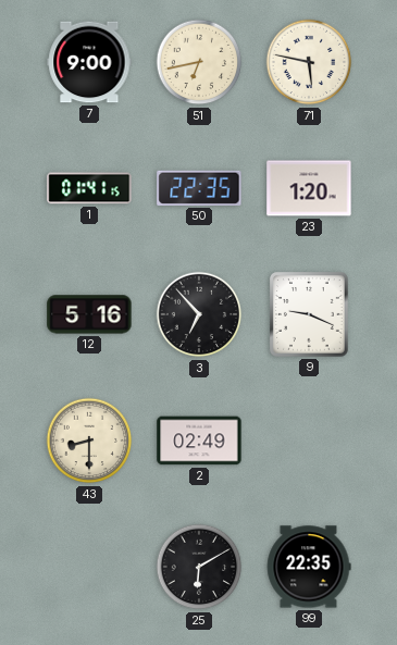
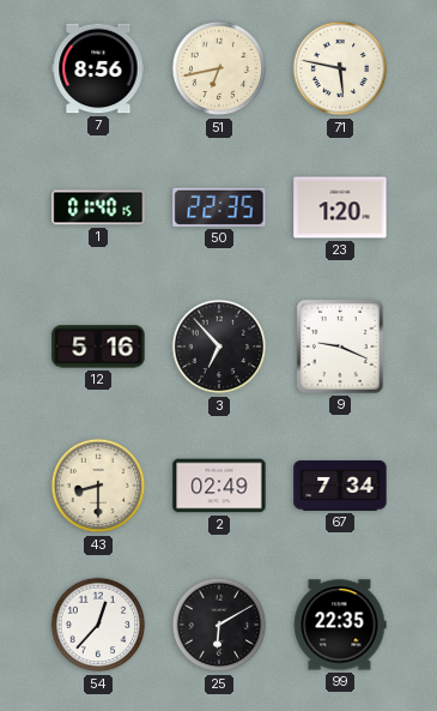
7: 9:00 -> 8:56 (98, 68)
1: 01:41 -> 01:40 (98, 207)
67: none -> 7:34 (340, 487)
54: none -> 12:37 (98, 625)
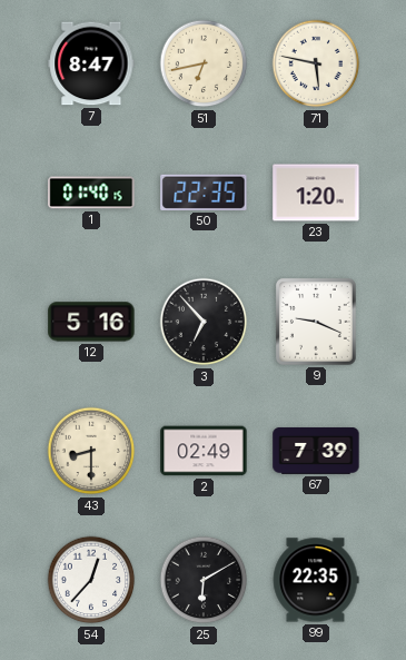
7: 8:56 -> 8:47 (91, 63)
67: 7:34 -> 7:39 (316, 452)
